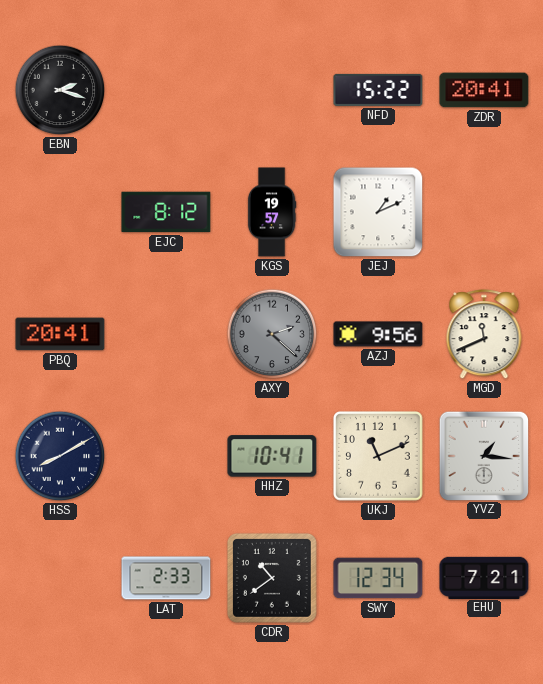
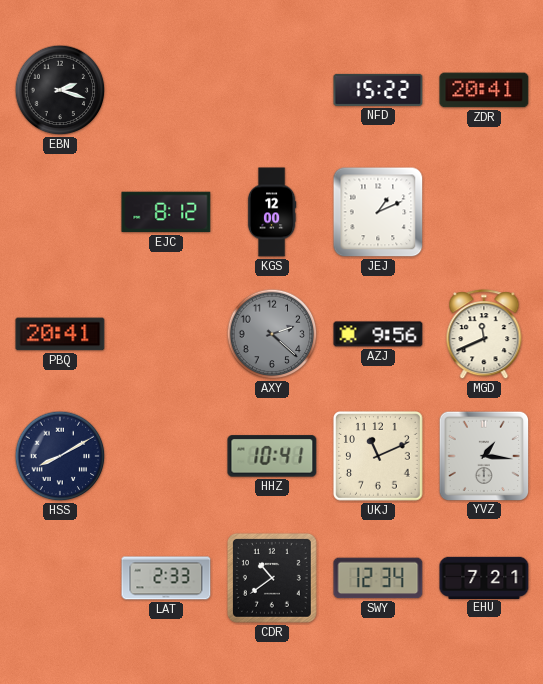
KGS: 19:57 -> 12:00 (272, 212)
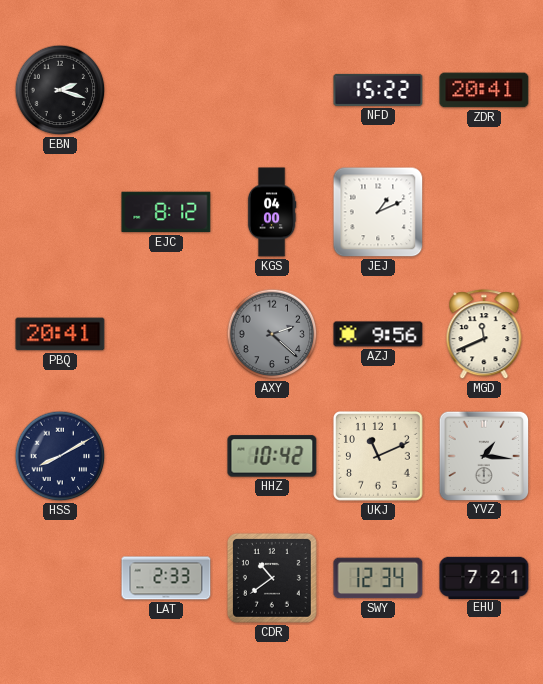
KGS: 12:00 -> 04:00 (272, 212)
HHZ: 10:41 -> 10:42 (272, 456)
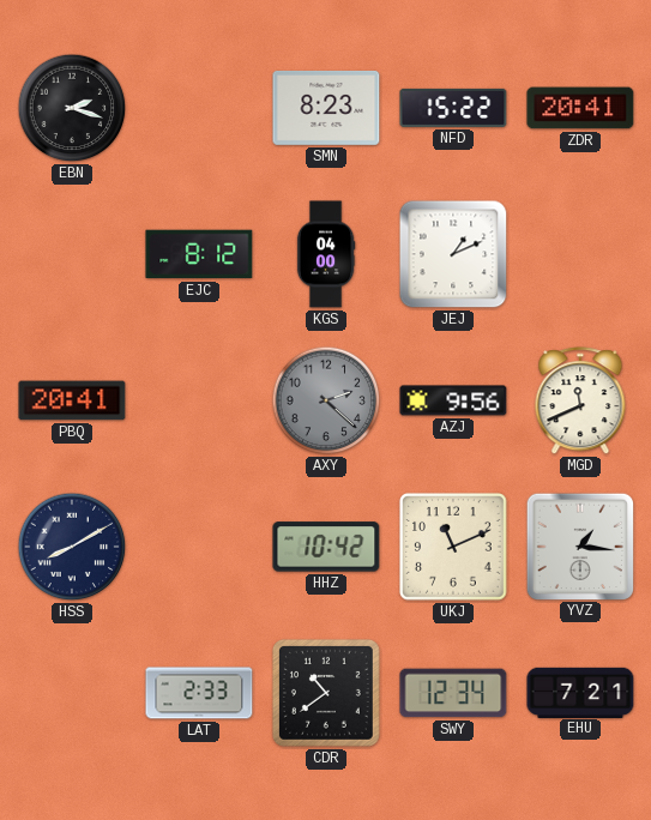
SMN: none -> 8:23 (326, 108)
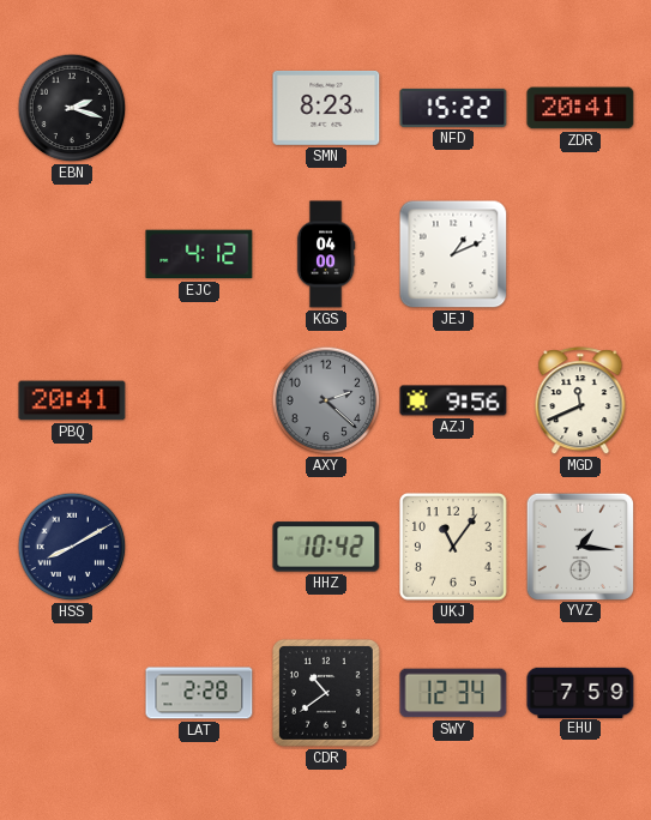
EJC: 8:12 -> 4:12 (199, 254)
UKJ: 11:11 -> 11:06 (454, 548)
LAT: 2:33 -> 2:28 (199, 693)
EHU: 7:21 -> 7:59 (580, 692)
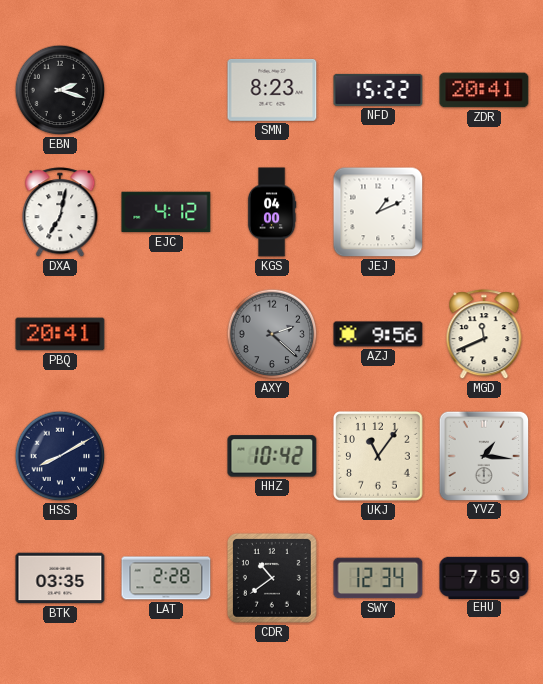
DXA: none -> 7:02 (60, 213)
BTK: none -> 03:35 (60, 578)
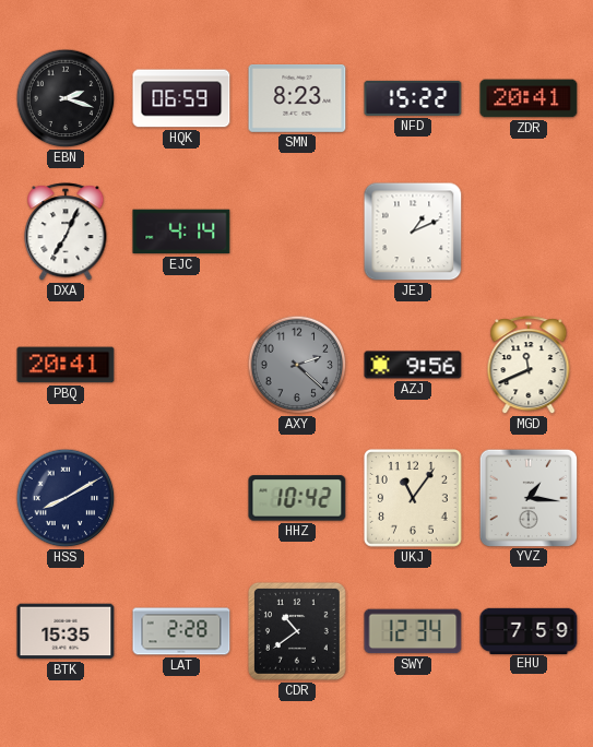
HQK: none -> 06:59 (181, 98)
DXA: 7:02 -> 7:04 (66, 233)
EJC: 4:12 -> 4:14 (181, 232)
KGS: 04:00 -> none (272, 212)
BTK: 03:35 -> 15:35 (66, 631)
